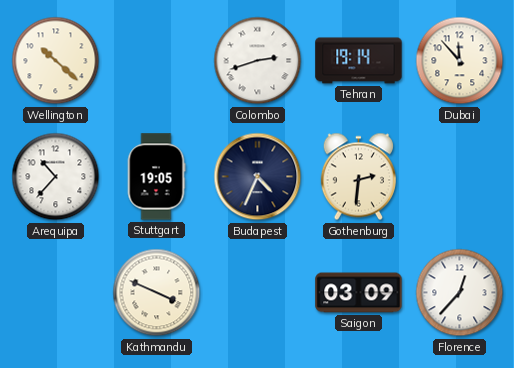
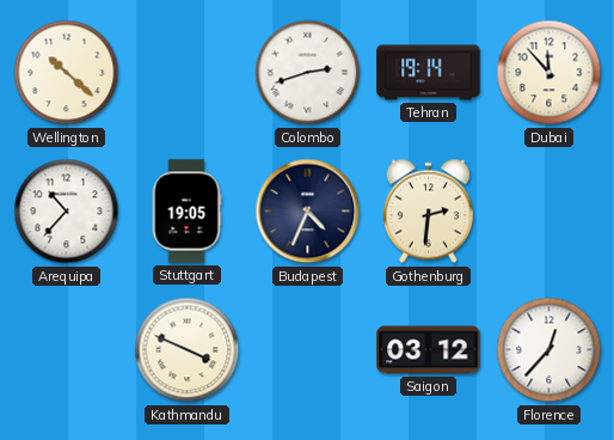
Saigon: 03:09 -> 03:12 (429, 350)
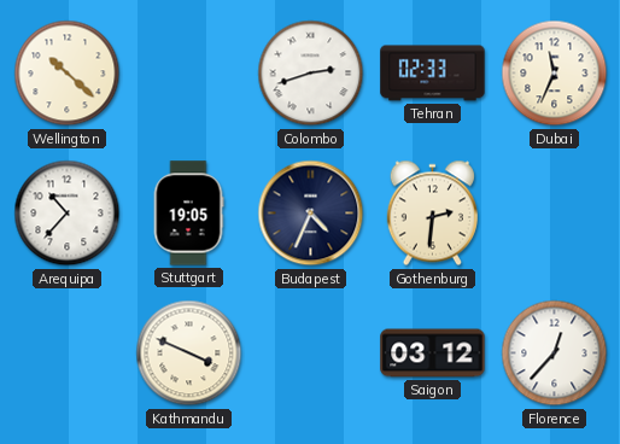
Tehran: 19:14 -> 02:33 (433, 74)
Dubai: 11:53 -> 11:34 (555, 74)
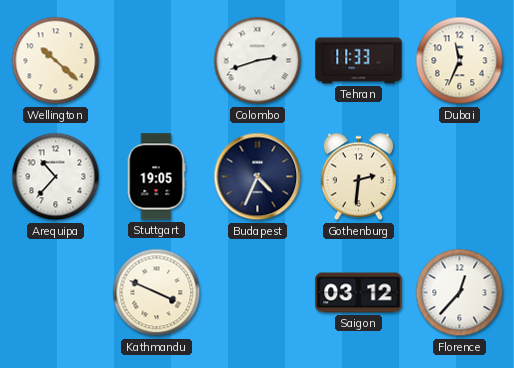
Tehran: 02:33 -> 11:33 (359, 61)
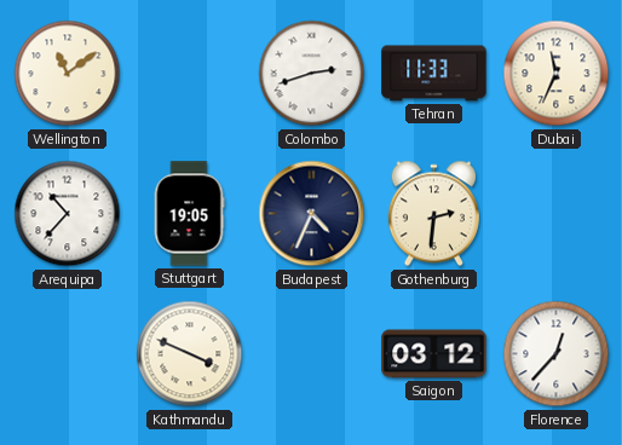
Wellington: 10:22 -> 11:09 (68, 74)
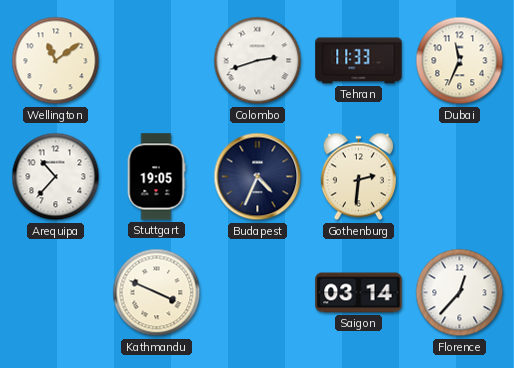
Saigon: 03:12 -> 03:14 (359, 293)
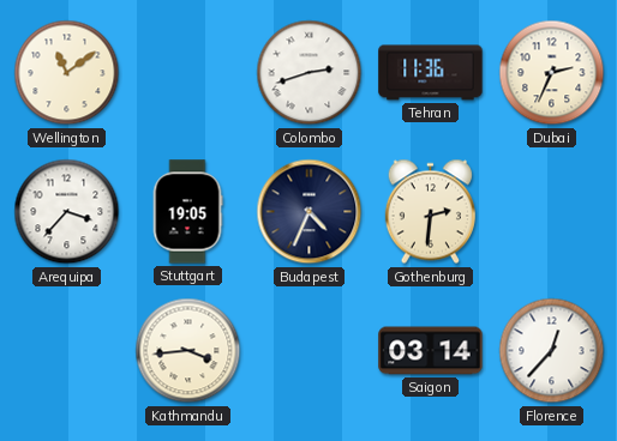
Tehran: 11:33 -> 11:36 (431, 73)
Dubai: 11:34 -> 2:34 (552, 73)
Arequipa: 10:37 -> 3:37 (67, 212)
Kathmandu: 3:49 -> 3:44 (188, 351)
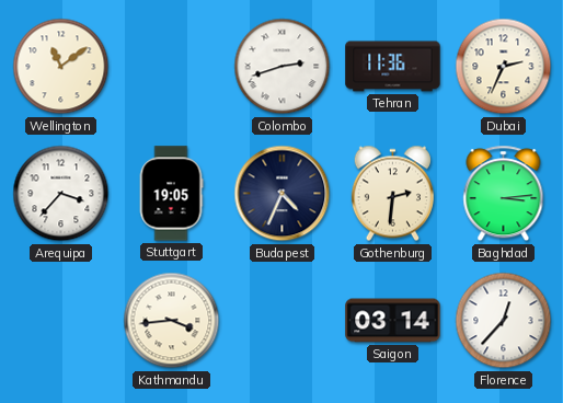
Baghdad: none -> 3:14 (504, 194)
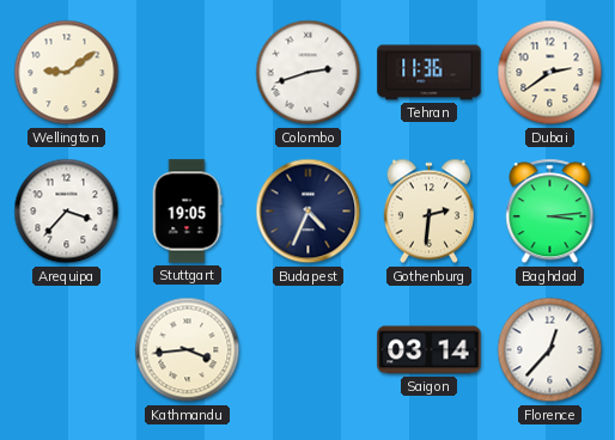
Wellington: 11:09 -> 9:09 (67, 73)
Dubai: 2:34 -> 2:39 (550, 73)
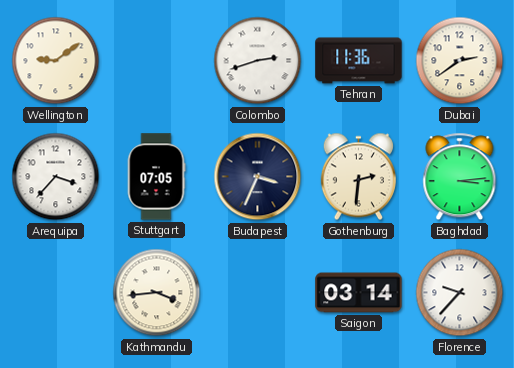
Stuttgart: 19:05 -> 07:05 (156, 177)
Budapest: 4:34 -> 3:34 (258, 177)
Florence: 12:37 -> 9:37 (460, 293)
